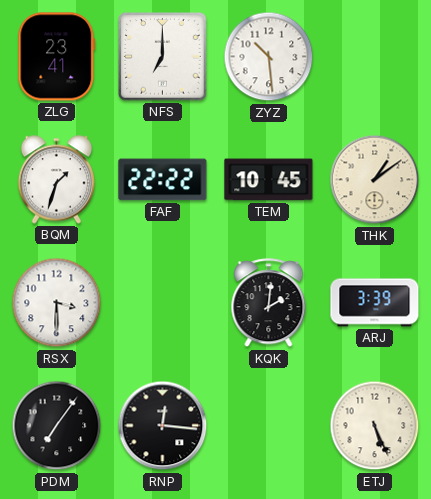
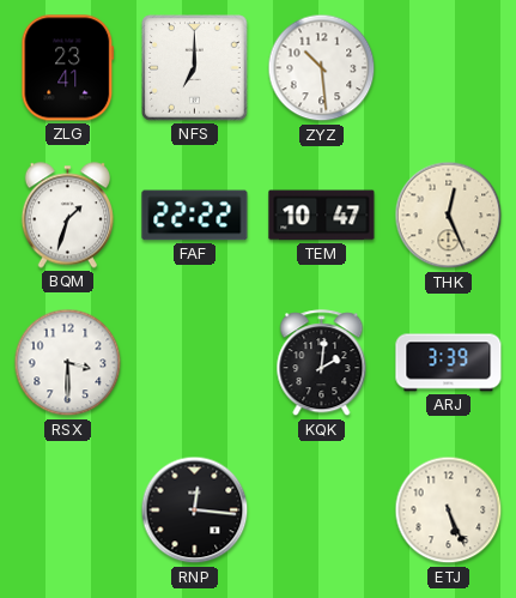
TEM: 10:45 -> 10:47 (322, 216)
THK: 1:09 -> 12:26 (449, 216)
PDM: 7:06 -> none (57, 426)
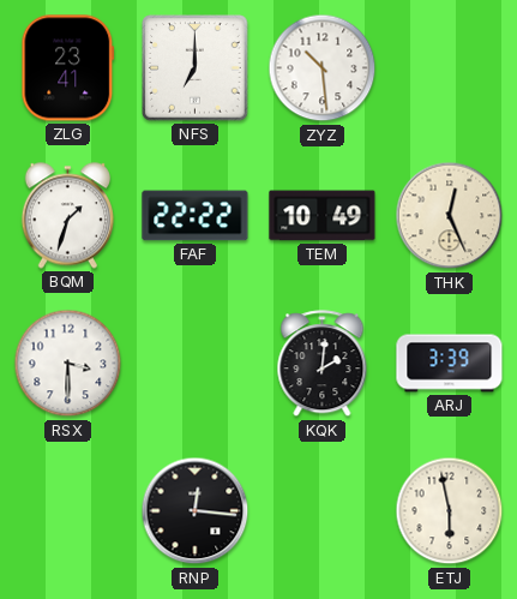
TEM: 10:47 -> 10:49 (323, 216)
ETJ: 5:26 -> 5:58 (450, 511)
